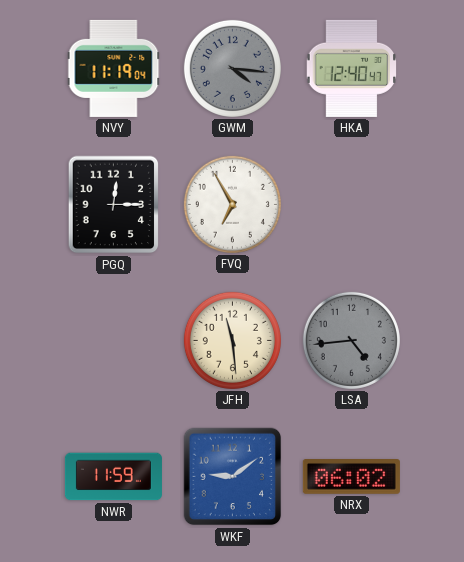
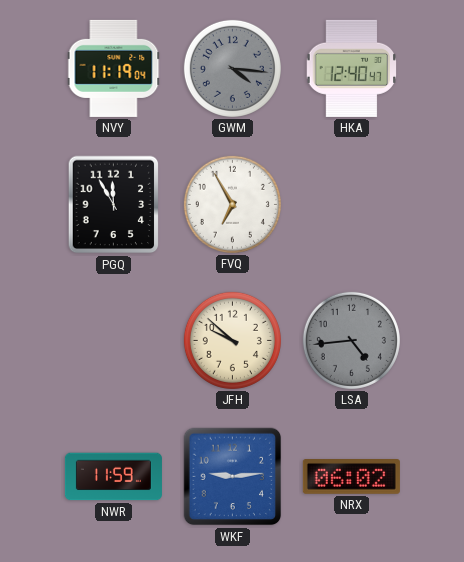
PGQ: 12:15 -> 11:55 (114, 205)
JFH: 11:29 -> 9:52 (232, 340)
WKF: 9:09 -> 9:14 (233, 477)
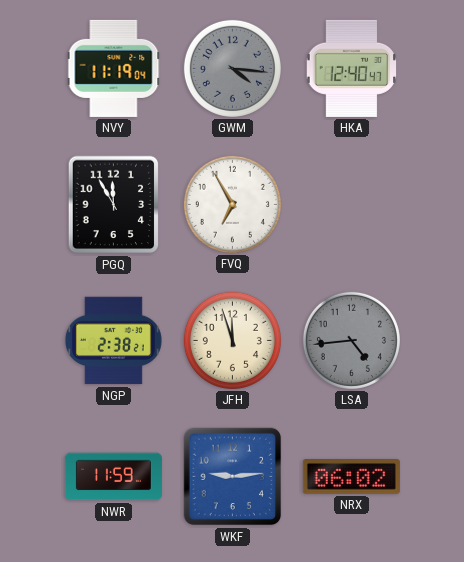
NGP: none -> 2:38 (113, 341)
JFH: 9:52 -> 11:57 (232, 340)
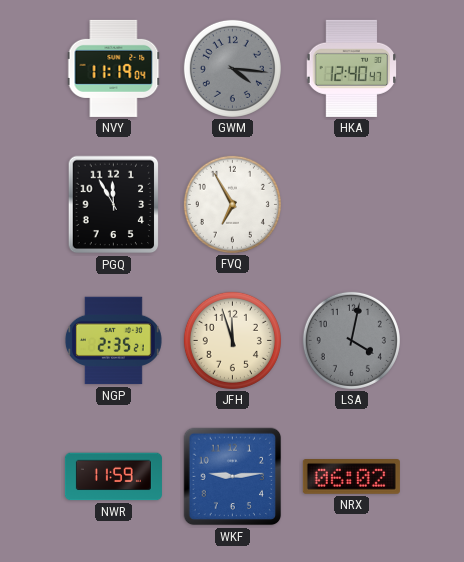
NGP: 2:38 -> 2:35 (113, 341)
LSA: 4:44 -> 4:02 (351, 340)
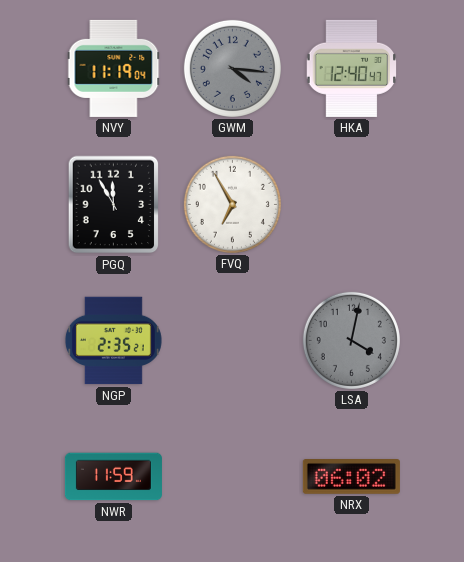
JFH: 11:57 -> none (232, 340)
WKF: 9:14 -> none (233, 477)
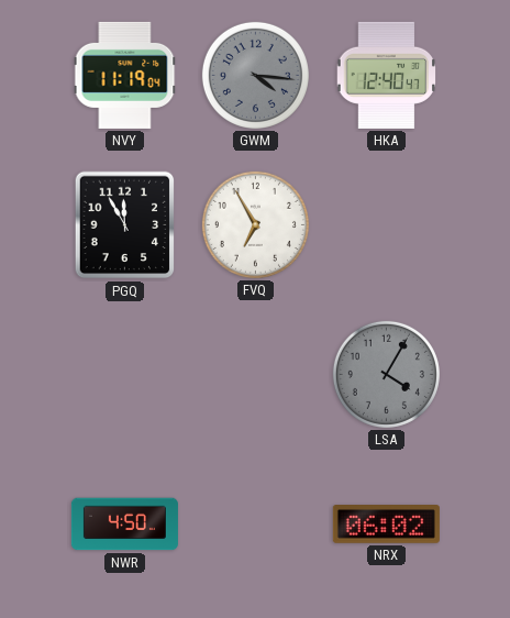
NGP: 2:35 -> none (113, 341)
LSA: 4:02 -> 4:05 (386, 374)
NWR: 11:59 -> 4:50 (124, 525)
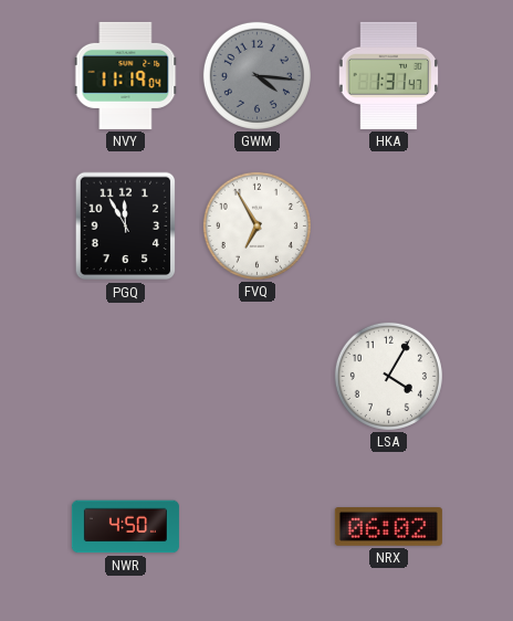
HKA: 12:40 -> 1:31 (389, 75)
LSA dial: grey -> white (388, 376)
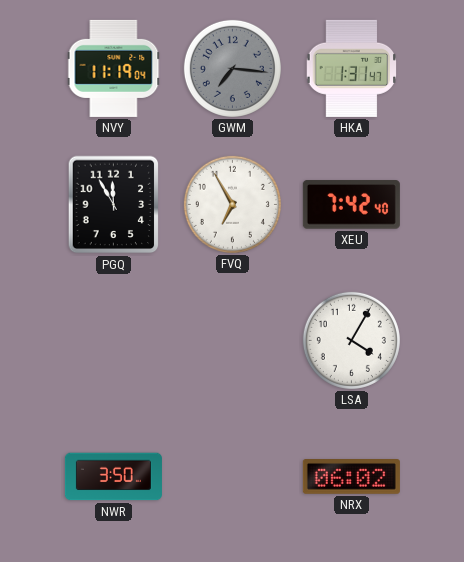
GWM: 4:16 -> 7:16 (232, 68)
XEU: none -> 7:42 (351, 205)
NWR: 4:50 -> 3:50 (113, 477)
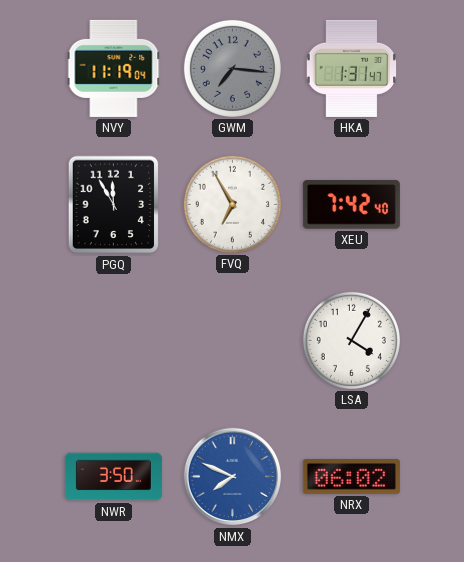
NMX: none -> 7:49 (233, 477)
